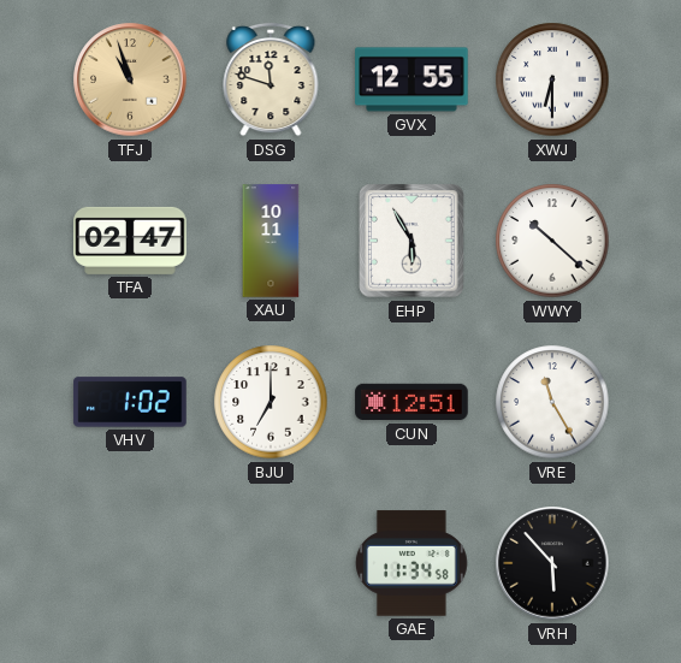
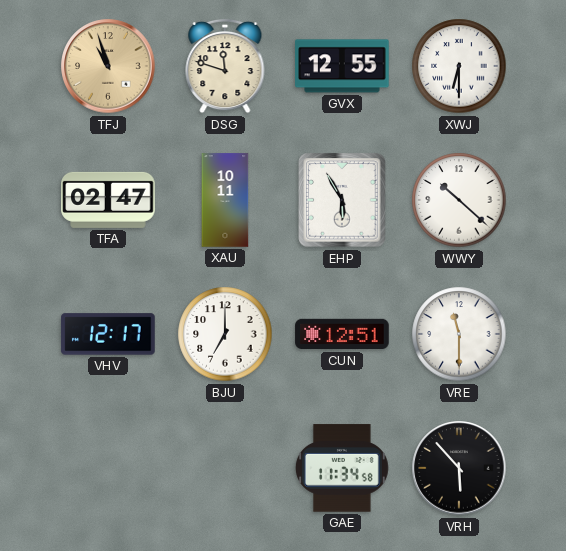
VHV: 1:02 -> 12:17 (108, 334)
VRE: 11:25 -> 11:30 (459, 334)
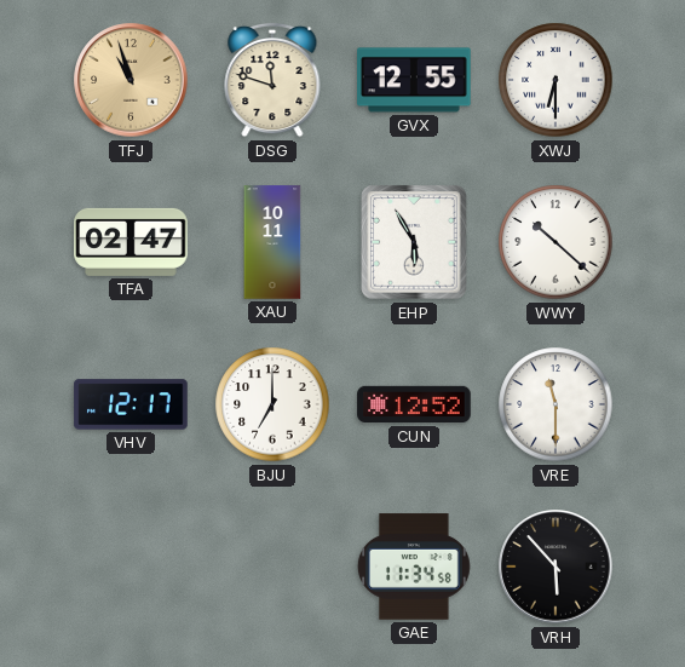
CUN: 12:51 -> 12:52 (414, 404)
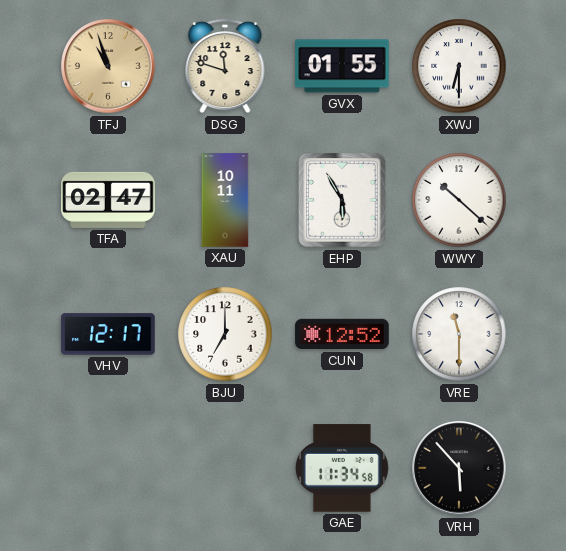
GVX: 12:55 -> 01:55 (342, 66)
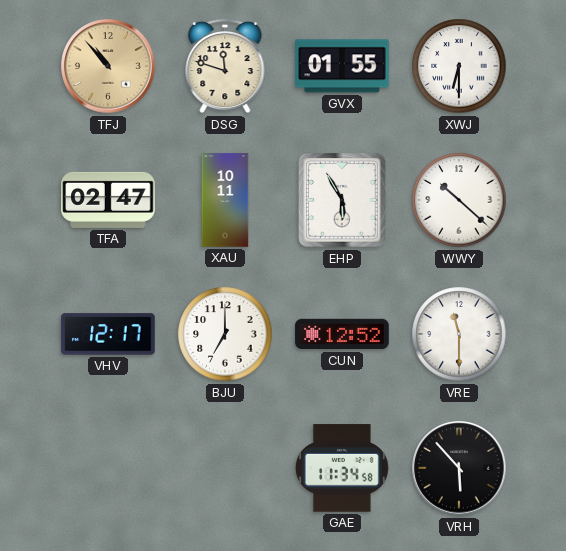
TFJ: 10:57 -> 10:53 (108, 66)
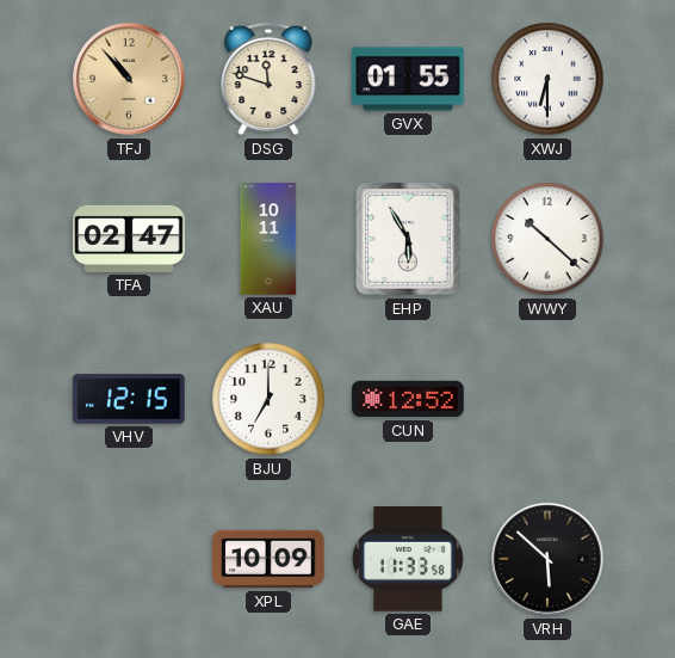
VHV: 12:17 -> 12:15 (129, 399)
VRE: 11:30 -> none (459, 334)
XPL: none -> 10:09 (268, 559)
GAE: 11:34 -> 11:33 (408, 559)
VRH: 5:53 -> 5:52 (547, 559)
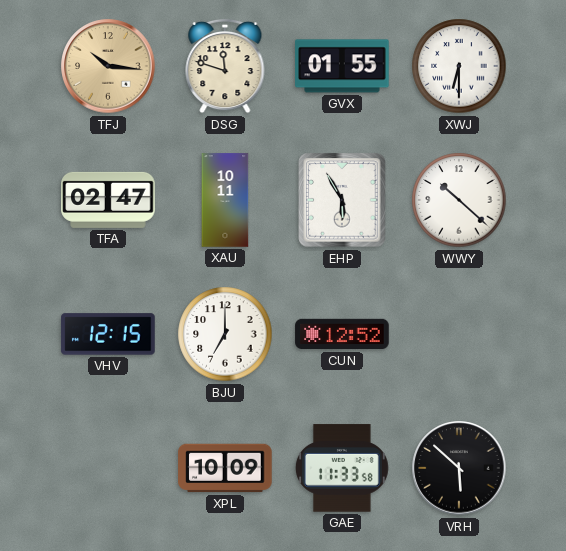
TFJ: 10:53 -> 10:16 (108, 66)
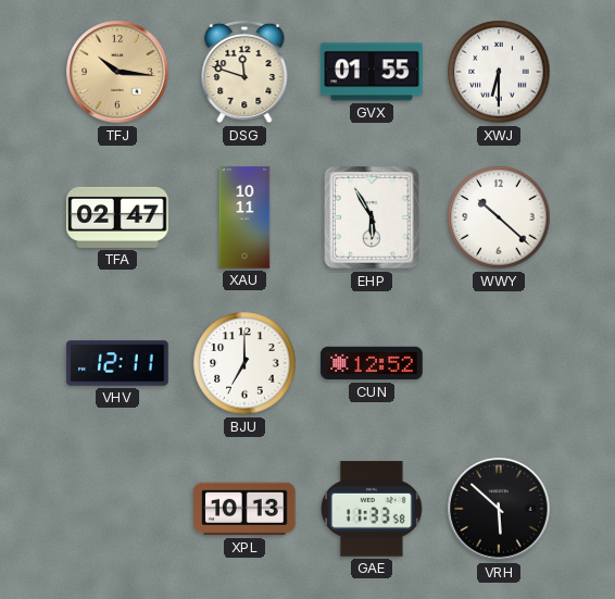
VHV: 12:15 -> 12:11 (117, 363)
XPL: 10:09 -> 10:13 (244, 509)
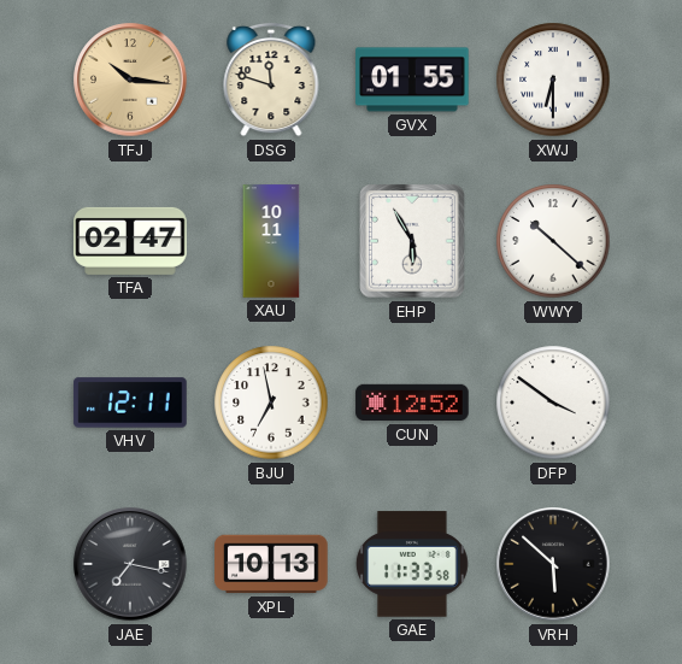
BJU: 7:00 -> 6:58 (271, 402)
DFP: none -> 3:51 (553, 402)
JAE: none -> 7:17 (130, 564)
